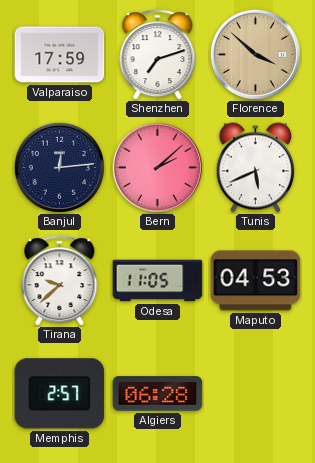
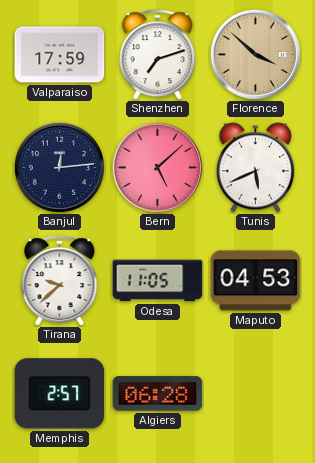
Bern: 2:08 -> 5:08 (157, 167)
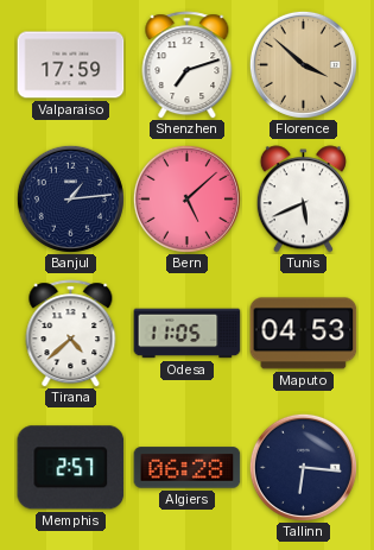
Banjul: 12:14 -> 1:14 (70, 198)
Tirana: 9:38 -> 4:38 (71, 334)
Tallinn: none -> 6:16 (303, 467)
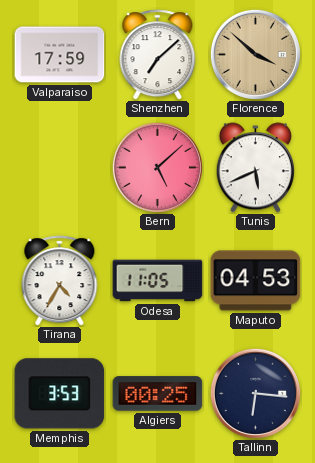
Shenzhen: 7:12 -> 7:08 (158, 55)
Banjul: 1:14 -> none (70, 198)
Tirana: 4:38 -> 4:35 (60, 281)
Memphis: 2:57 -> 3:53 (60, 394)
Algiers: 06:28 -> 00:25 (158, 394)
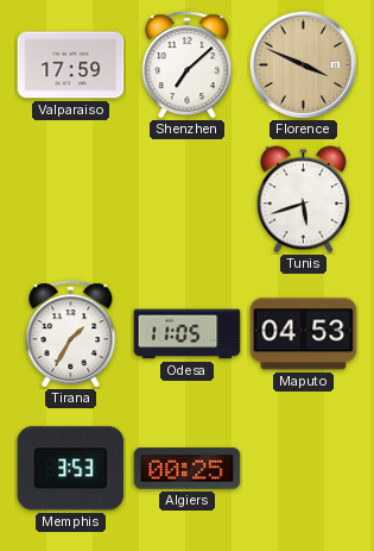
Florence: 3:52 -> 3:49 (303, 64)
Bern: 5:08 -> none (157, 167)
Tunis: 5:41 -> 5:42 (303, 200)
Tirana: 4:35 -> 1:35 (71, 334)
Tallinn: 6:16 -> none (255, 393)
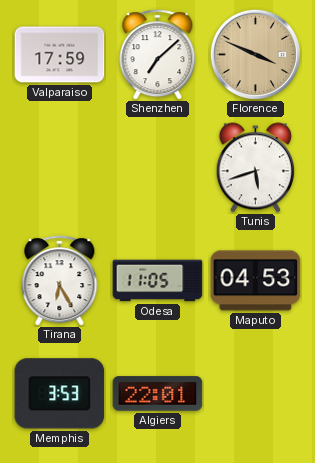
Tirana: 1:35 -> 6:25 (60, 281)
Algiers: 00:25 -> 22:01 (158, 394)
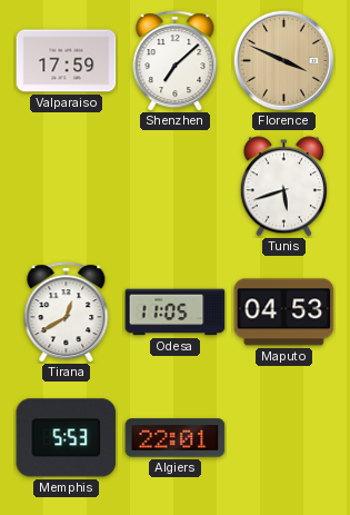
Tirana: 6:25 -> 12:40 (67, 313)
Memphis: 3:53 -> 5:53 (67, 438)
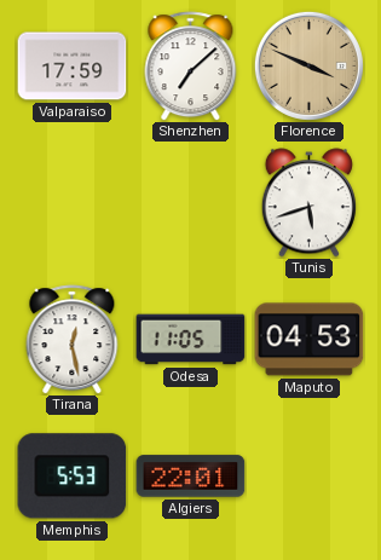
Tirana: 12:40 -> 12:28 (73, 340)
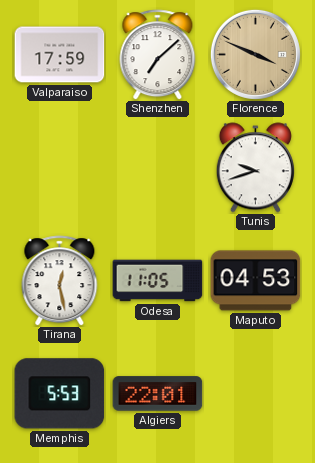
Tunis: 5:42 -> 9:42 (255, 168)
